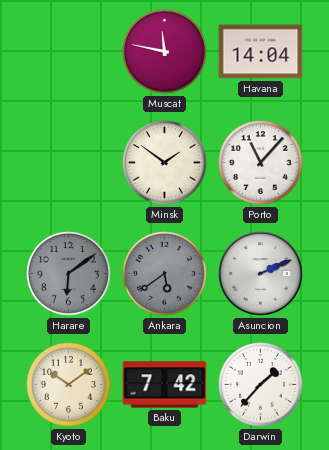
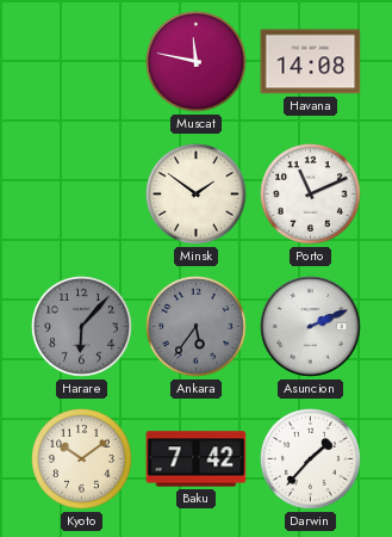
Havana: 14:04 -> 14:08 (311, 62)
Porto: 11:07 -> 11:11 (311, 195)
Harare: 6:09 -> 6:07 (82, 327)
Ankara: 5:39 -> 5:36 (197, 327)
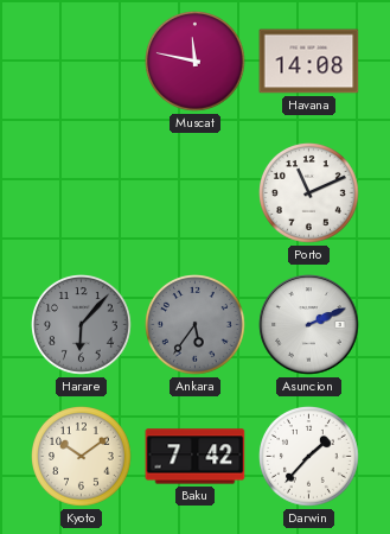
Minsk: 1:51 -> none (197, 195)
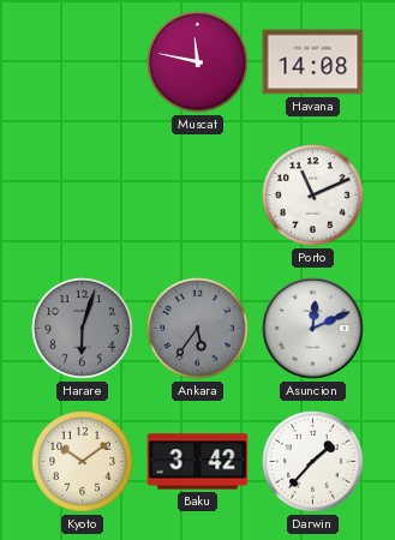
Harare: 6:07 -> 6:03 (83, 329)
Asuncion: 2:11 -> 12:11 (313, 329)
Baku: 7:42 -> 3:42 (198, 462)
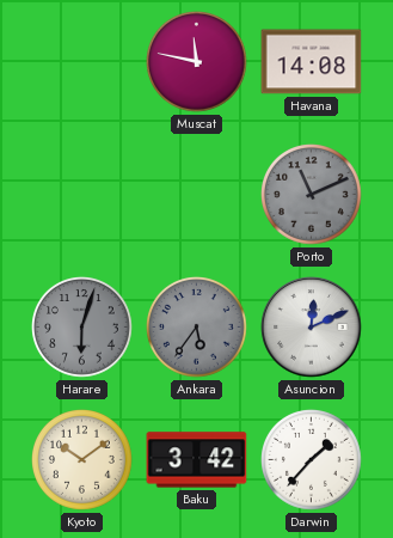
Porto dial: white -> grey (312, 195)
